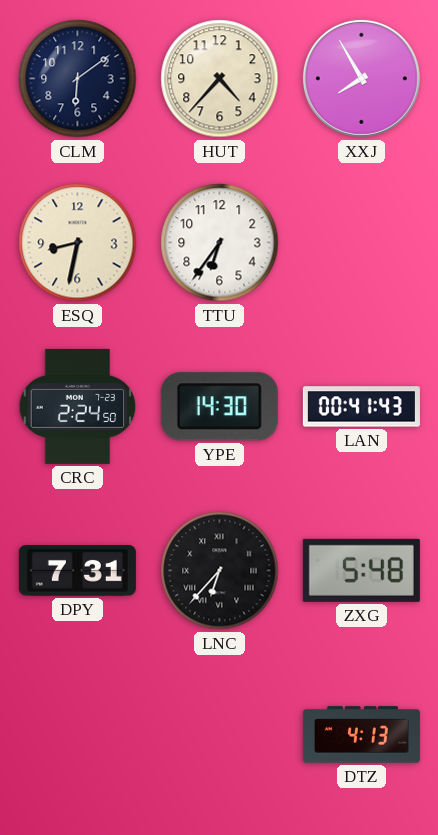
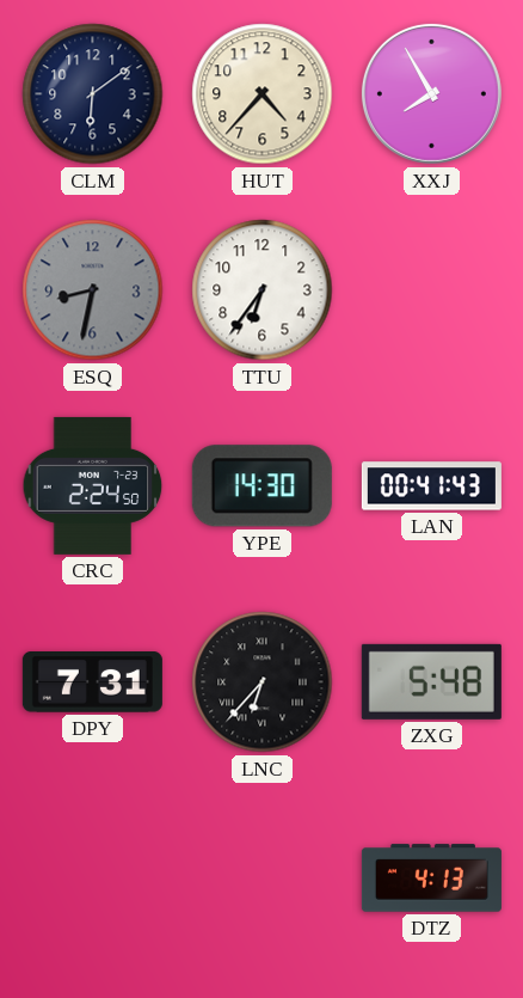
ESQ dial: cream -> grey (93, 290)
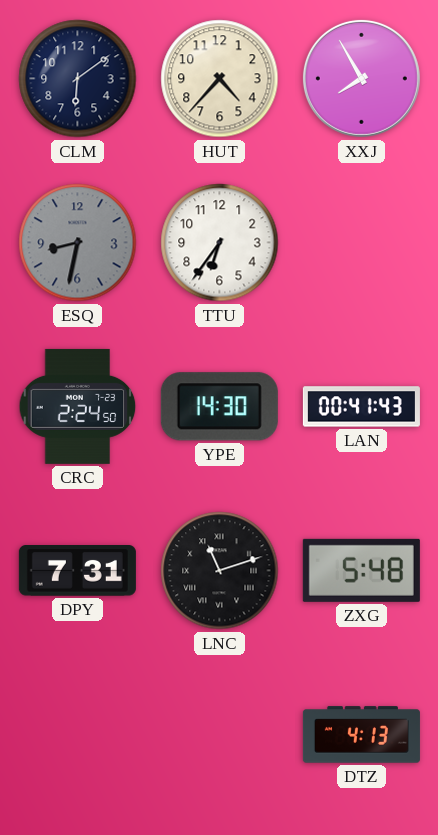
LNC: 6:37 -> 11:12 (220, 571)
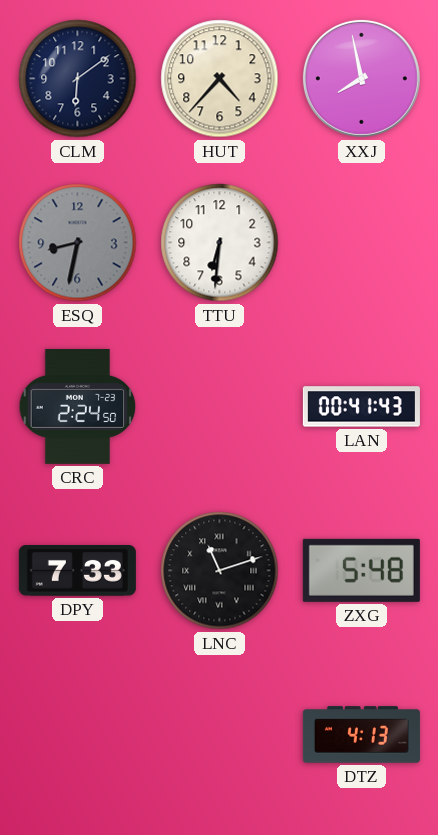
XXJ: 7:55 -> 7:58 (361, 78)
TTU: 6:36 -> 6:31 (220, 243)
YPE: 14:30 -> none (219, 407)
DPY: 7:31 -> 7:33 (77, 571)
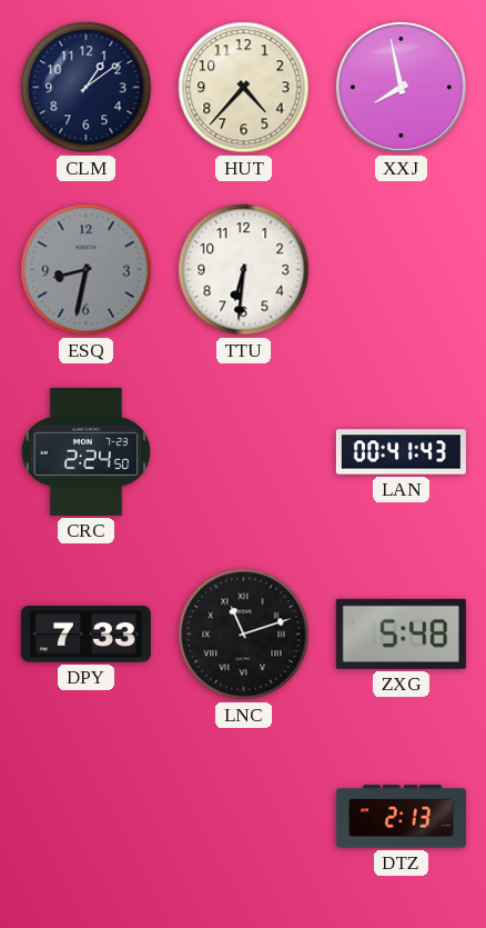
CLM: 6:09 -> 1:09 (87, 88)
DTZ: 4:13 -> 2:13 (401, 817)
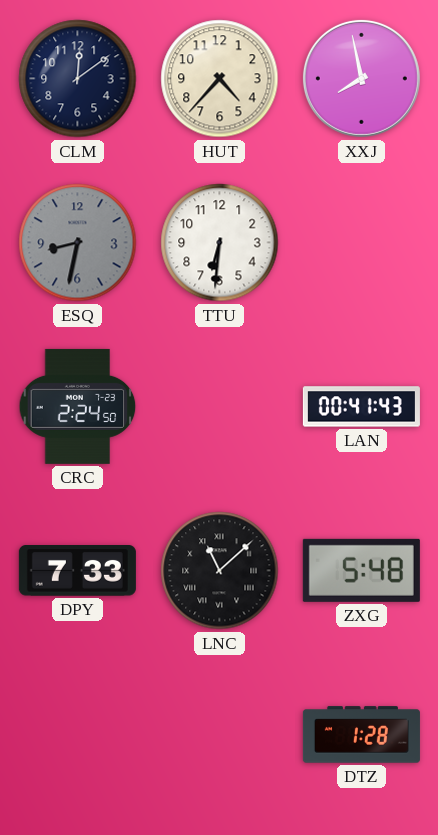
CLM: 1:09 -> 12:09 (78, 79)
LNC: 11:12 -> 11:08 (220, 571)
DTZ: 2:13 -> 1:28 (361, 735)
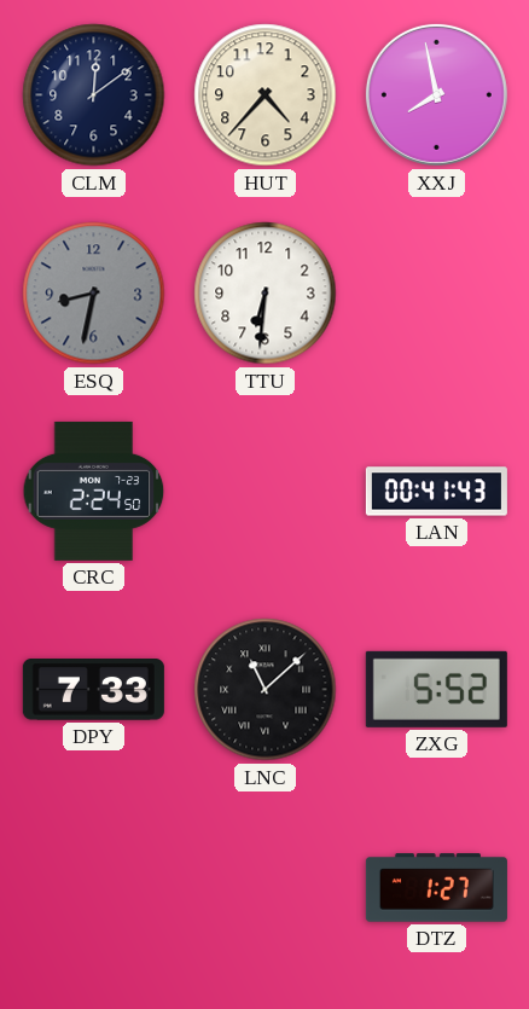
ZXG: 5:48 -> 5:52 (436, 689)
DTZ: 1:28 -> 1:27 (436, 888)
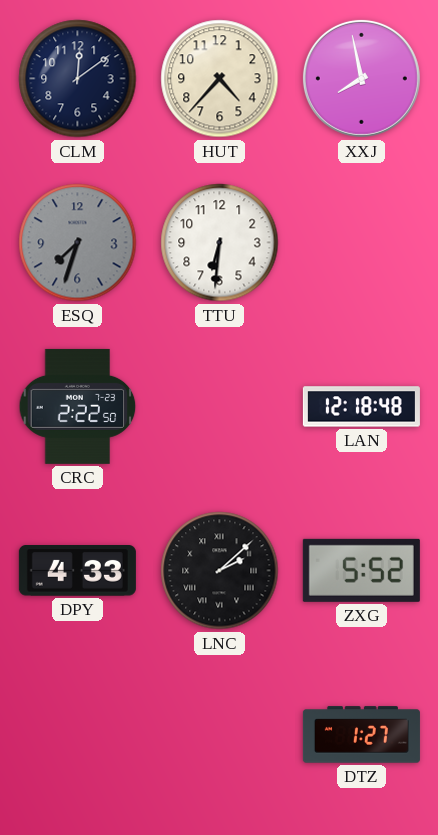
ESQ: 8:32 -> 7:33 (78, 243)
CRC: 2:24 -> 2:22 (78, 406)
LAN: 00:41 -> 12:18 (361, 407)
DPY: 7:33 -> 4:33 (77, 571)
LNC: 11:08 -> 2:08 (220, 571)
